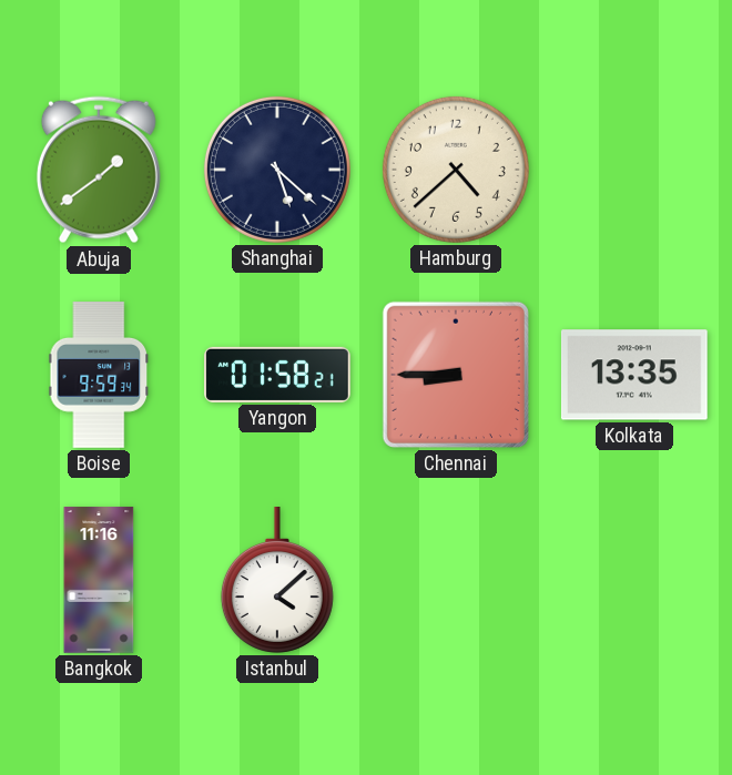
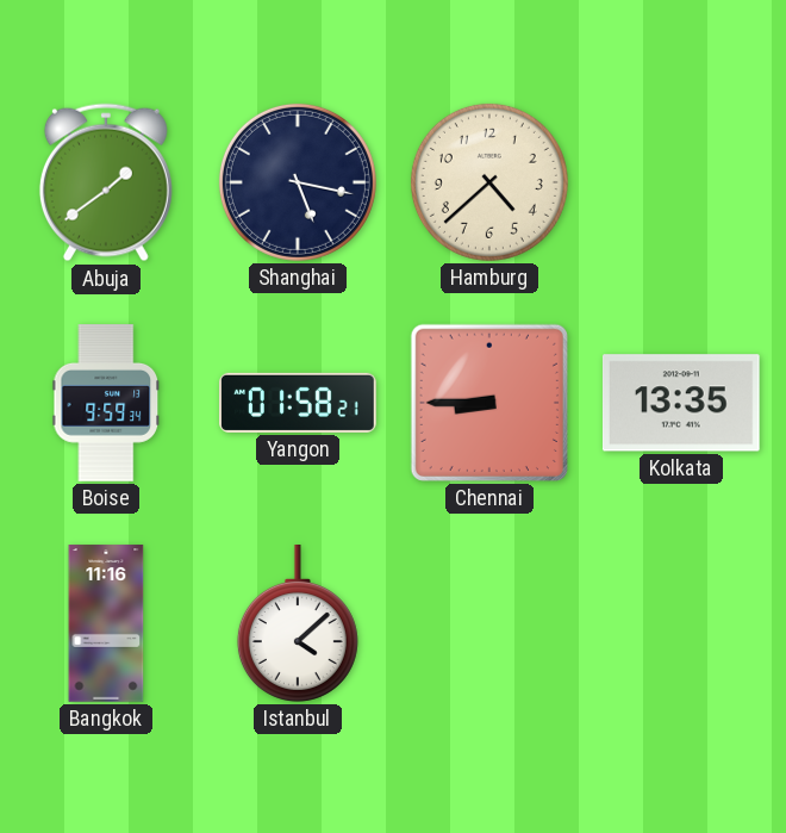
Shanghai: 5:22 -> 5:17 (298, 182)
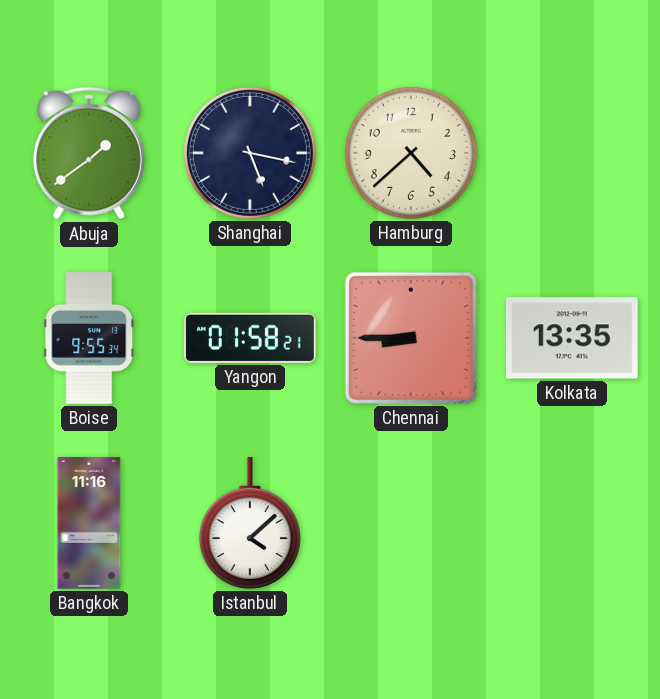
Boise: 9:59 -> 9:55 (89, 338)
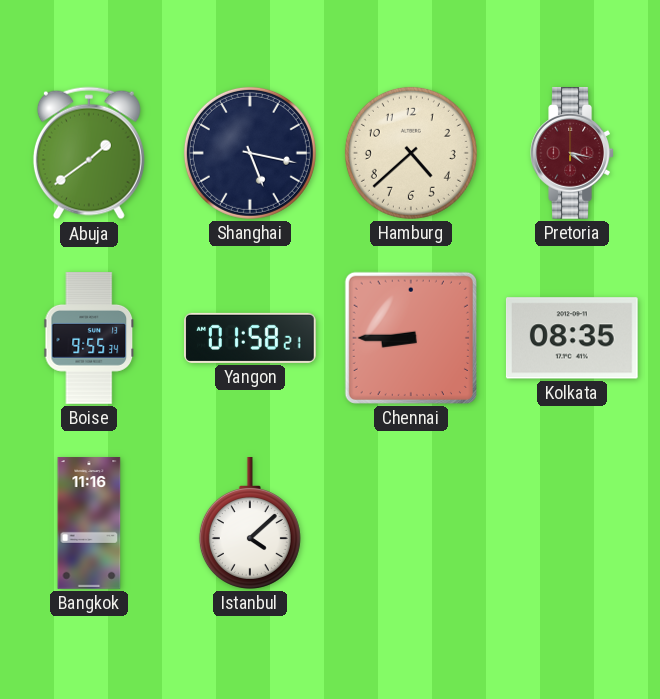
Pretoria: none -> 4:17 (572, 154)
Kolkata: 13:35 -> 08:35 (572, 338)
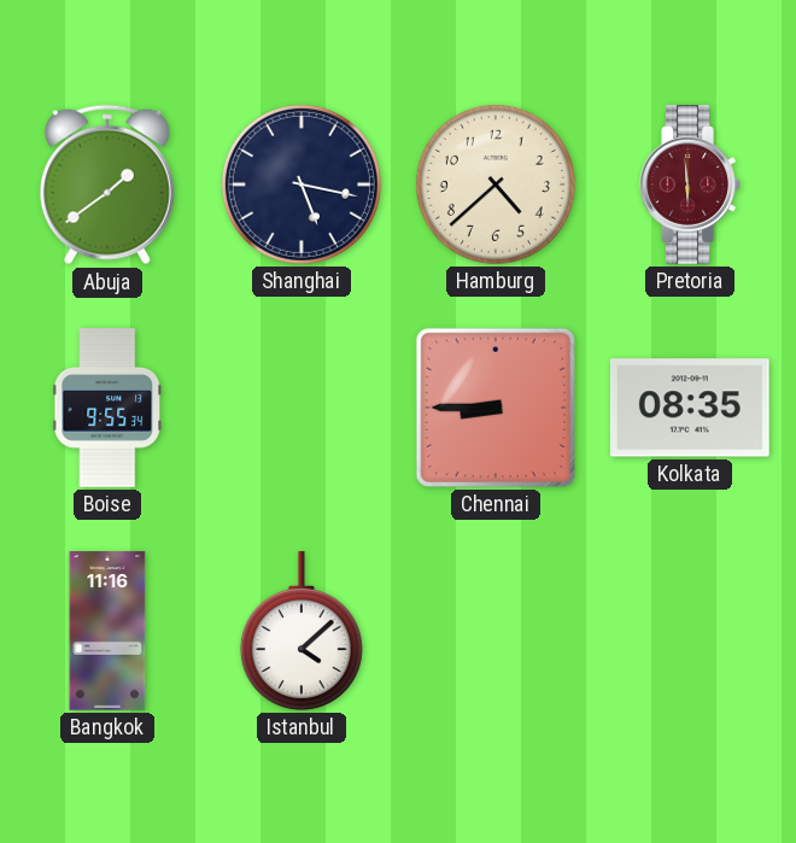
Pretoria: 4:17 -> 5:59 (690, 186)
Yangon: 01:58 -> none (250, 338)
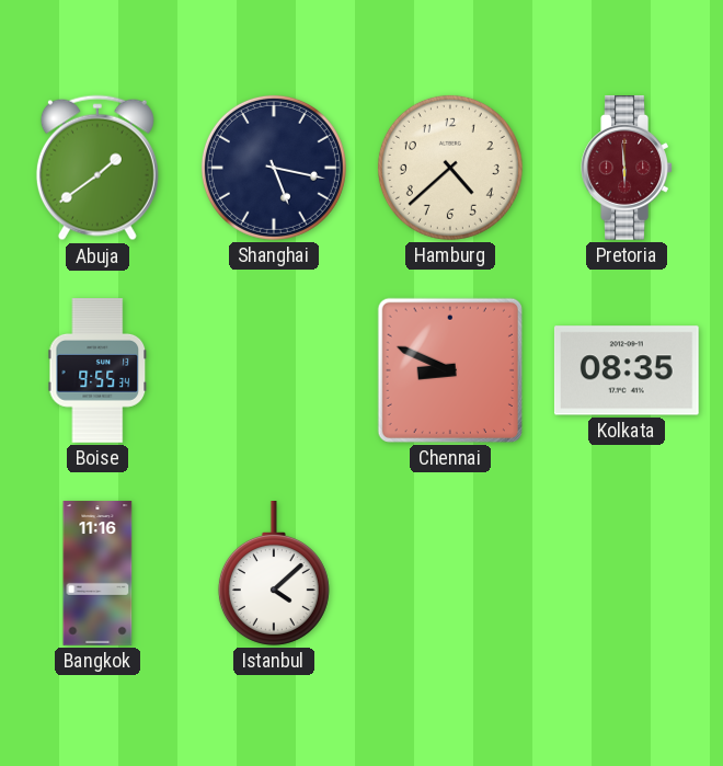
Chennai: 8:45 -> 8:49 (450, 370)
